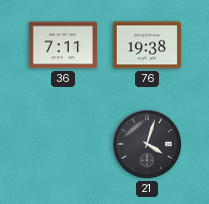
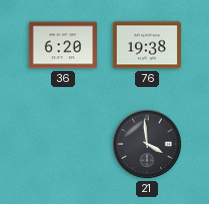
36: 7:11 -> 6:20 (63, 45)
21: 4:03 -> 3:59 (147, 144)
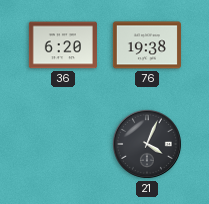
21: 3:59 -> 4:04 (147, 144)
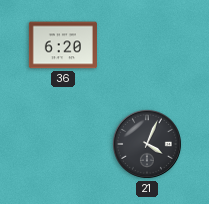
76: 19:38 -> none (147, 45)
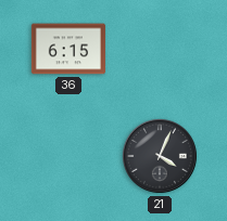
36: 6:20 -> 6:15 (68, 49)
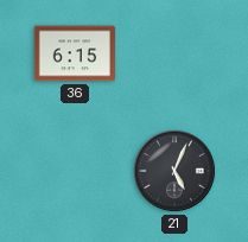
21: 4:04 -> 5:04 (174, 171)
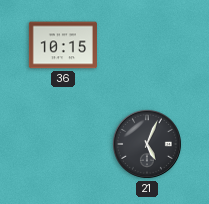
36: 6:15 -> 10:15 (63, 45)
